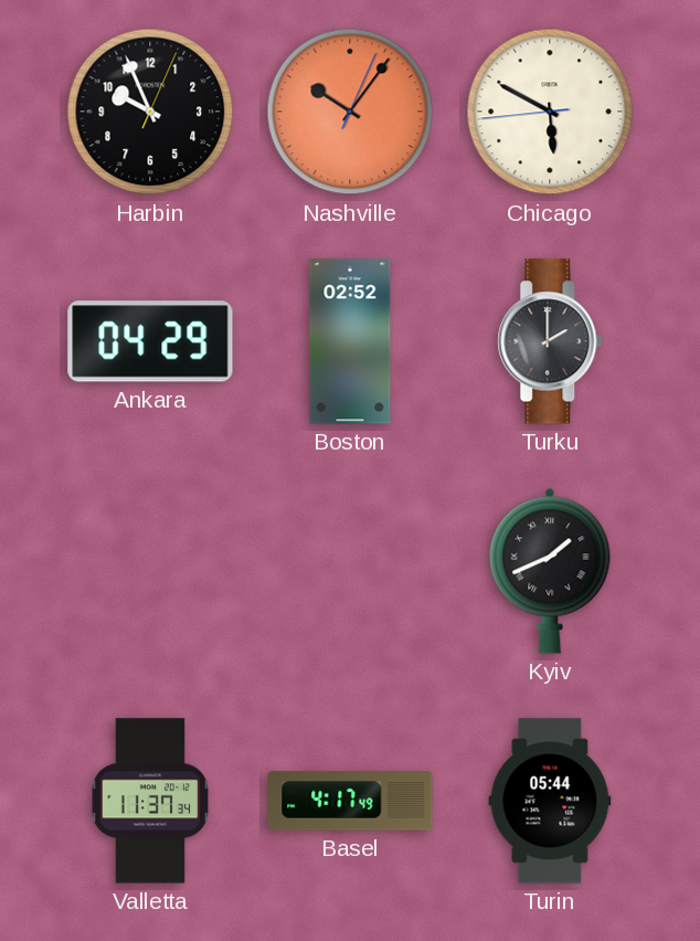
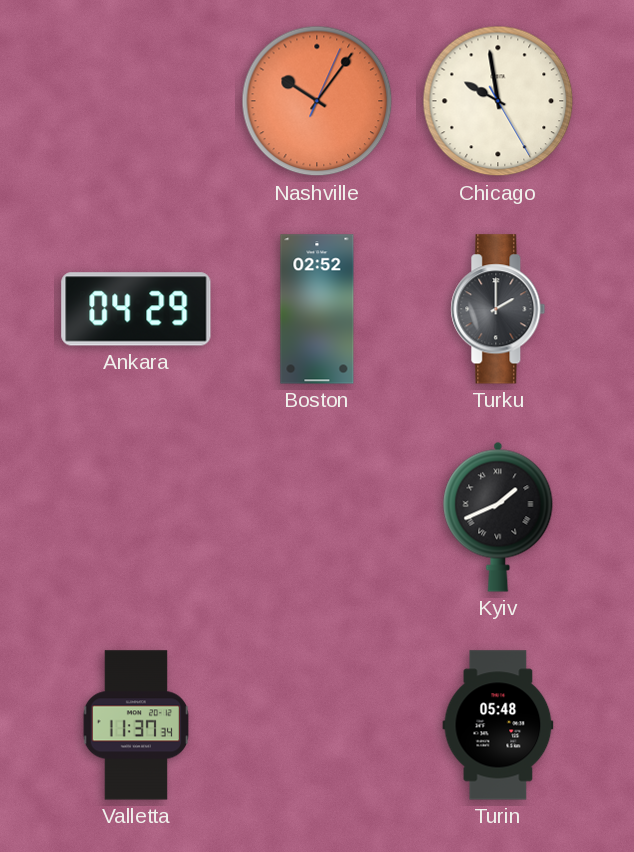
Harbin: 9:56 -> none (150, 112)
Chicago: 5:49 -> 9:58 (498, 101)
Basel: 4:17 -> none (350, 801)
Turin: 05:44 -> 05:48 (498, 725)
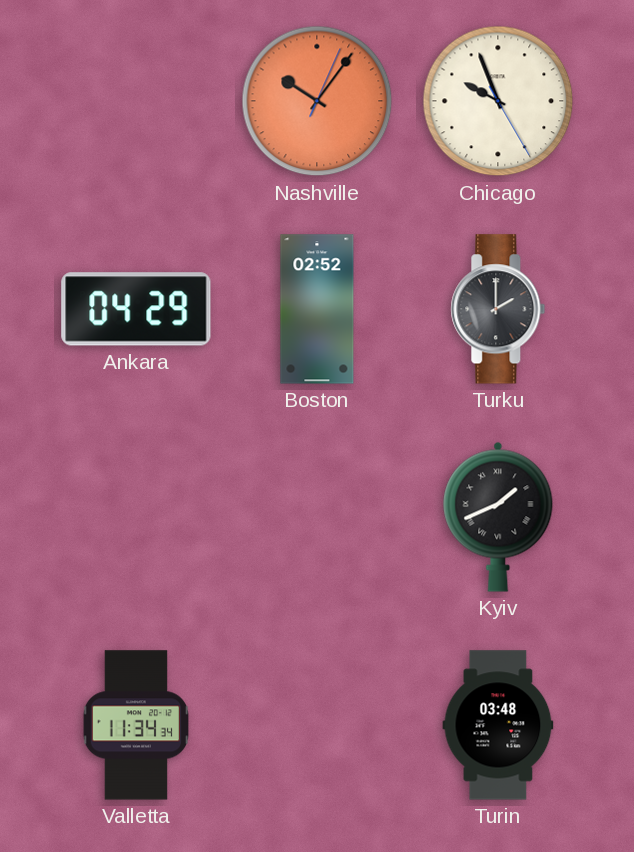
Chicago: 9:58 -> 9:56 (498, 101)
Valletta: 11:37 -> 11:34 (136, 725)
Turin: 05:48 -> 03:48 (498, 725)
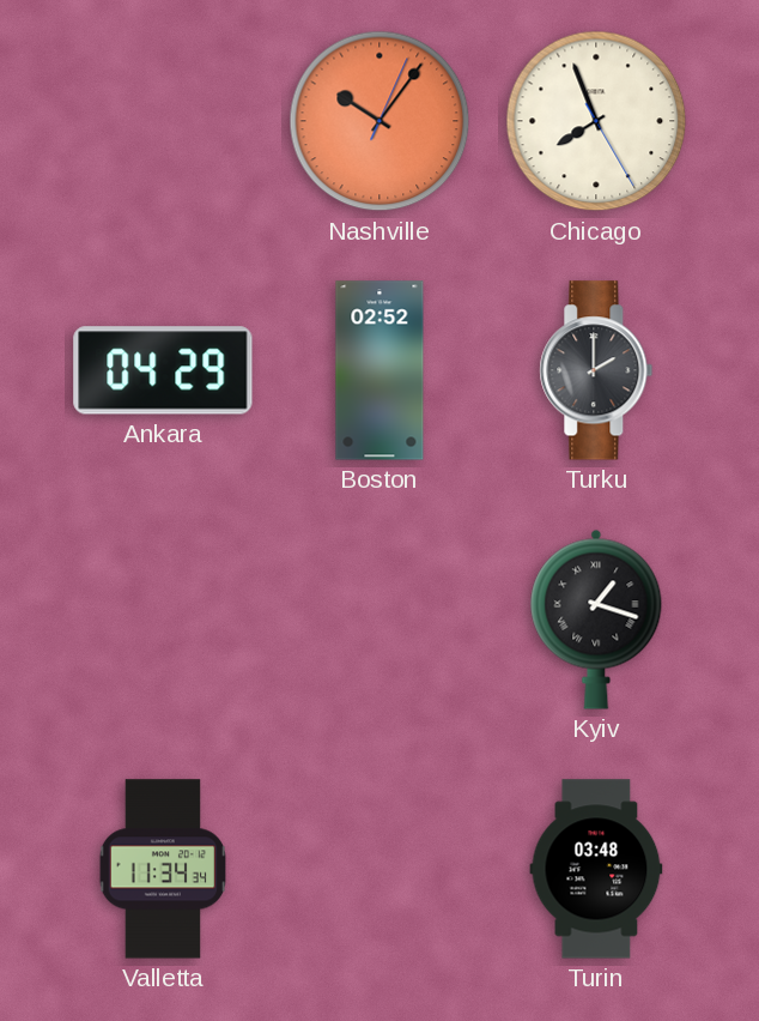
Chicago: 9:56 -> 7:56 (596, 121)
Kyiv: 1:41 -> 1:18 (596, 620)
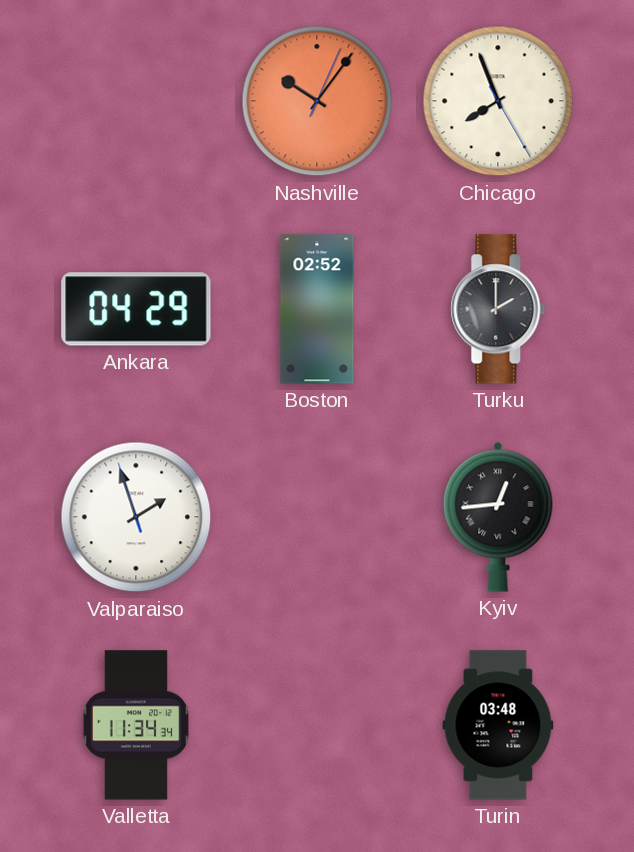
Valparaiso: none -> 1:56 (136, 517)
Kyiv: 1:18 -> 12:44 (498, 517)
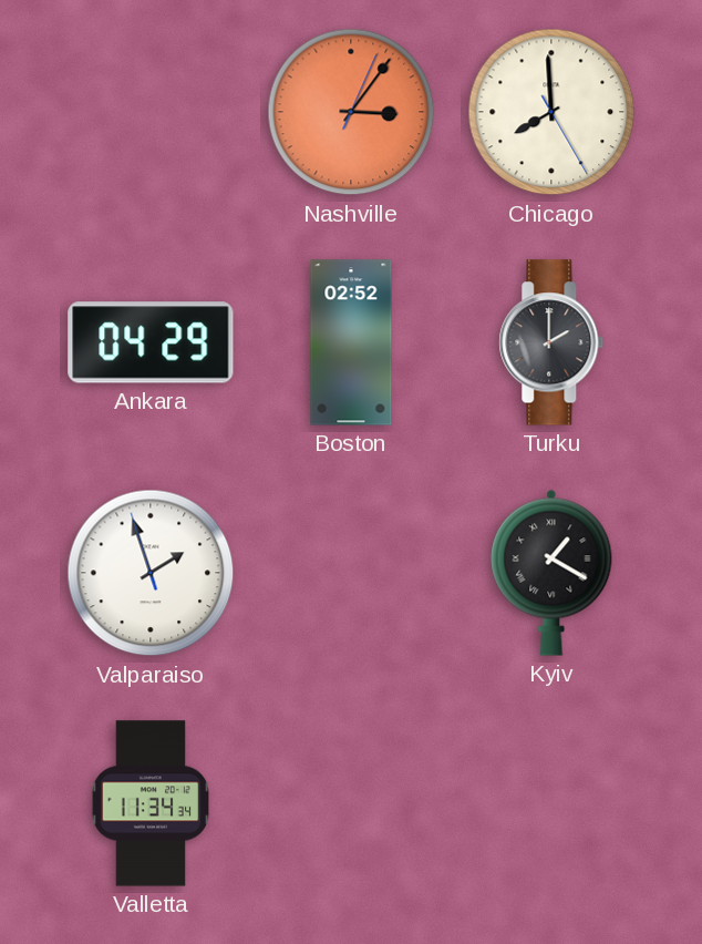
Nashville: 10:06 -> 3:06 (351, 112)
Chicago: 7:56 -> 7:59 (551, 112)
Kyiv: 12:44 -> 1:20 (551, 573)
Turin: 03:48 -> none (498, 725)
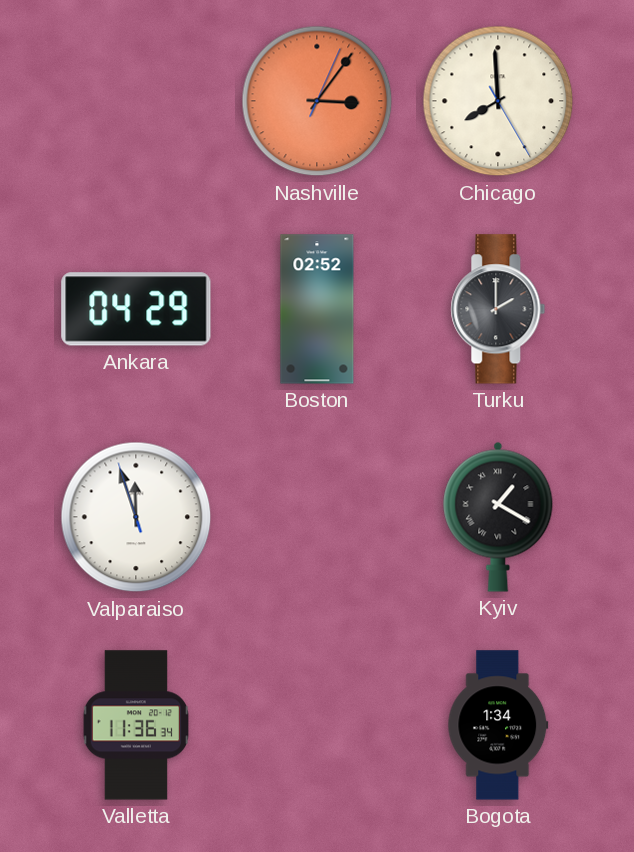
Valparaiso: 1:56 -> 11:56 (136, 517)
Valletta: 11:34 -> 11:36 (136, 725)
Bogota: none -> 1:34 (498, 725)
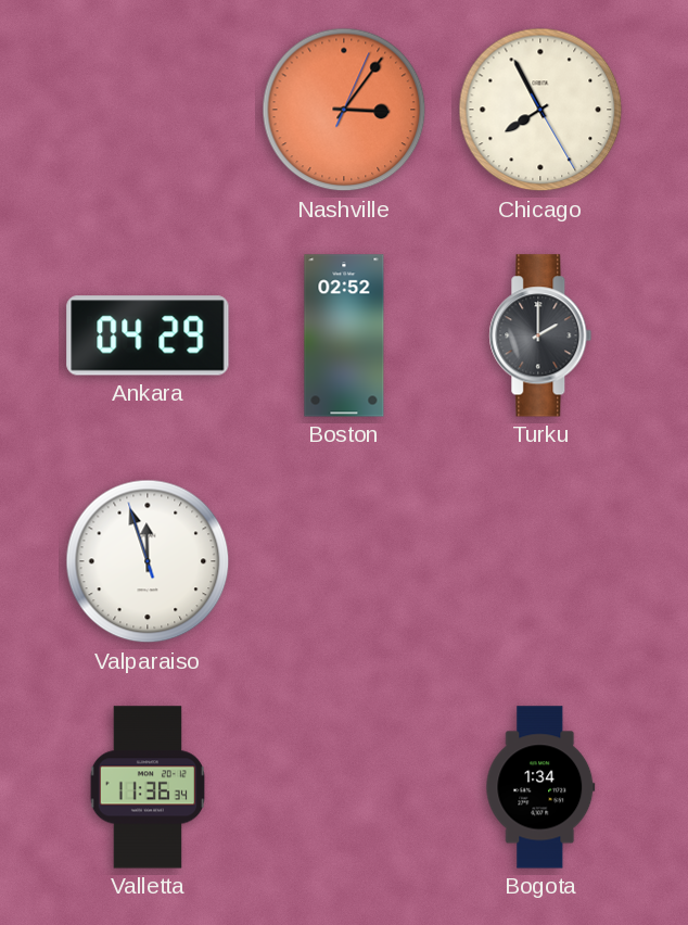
Chicago: 7:59 -> 7:55 (540, 110)
Kyiv: 1:20 -> none (498, 517)
